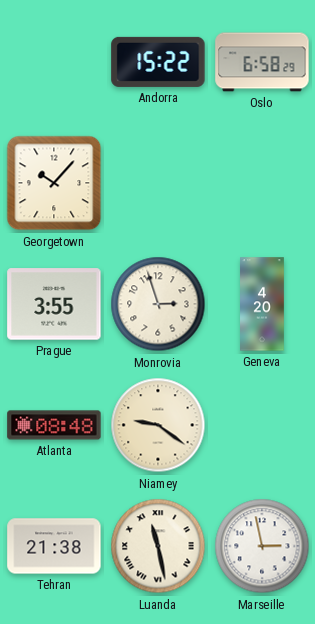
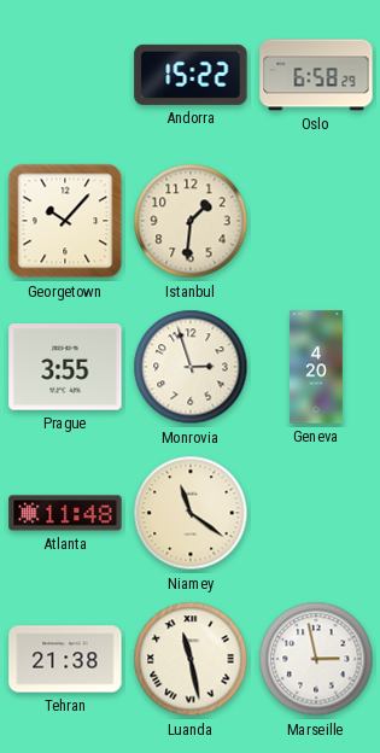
Istanbul: none -> 1:31 (191, 221)
Atlanta: 08:48 -> 11:48 (65, 513)
Niamey: 9:21 -> 11:21 (191, 513)
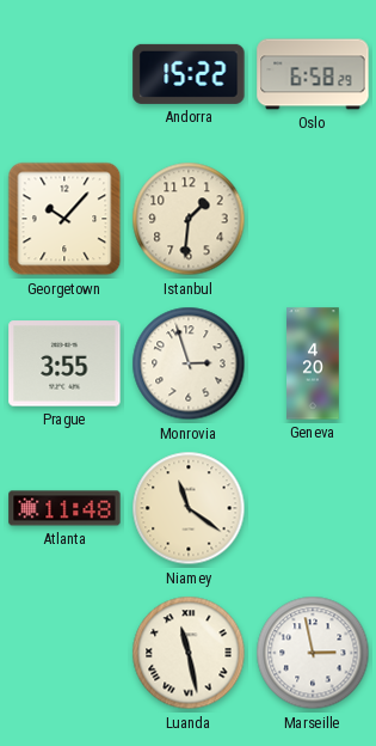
Tehran: 21:38 -> none (65, 659)
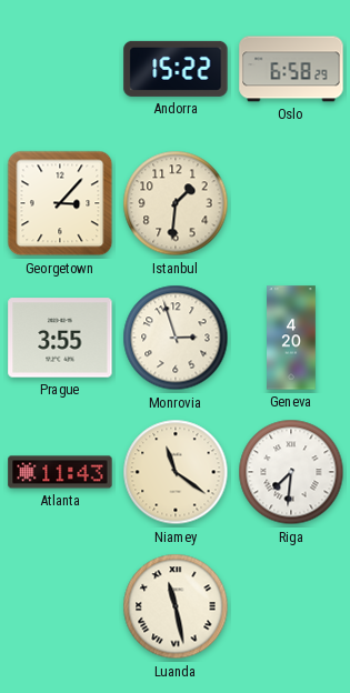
Georgetown: 10:07 -> 3:07 (60, 203)
Atlanta: 11:48 -> 11:43 (60, 472)
Riga: none -> 7:31 (291, 472)
Marseille: 2:58 -> none (313, 653)
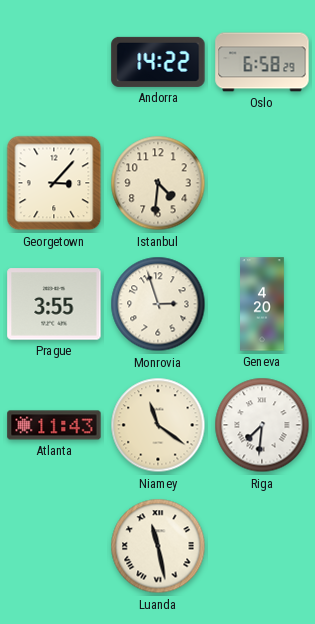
Andorra: 15:22 -> 14:22 (158, 62)
Istanbul: 1:31 -> 4:31 (158, 183)
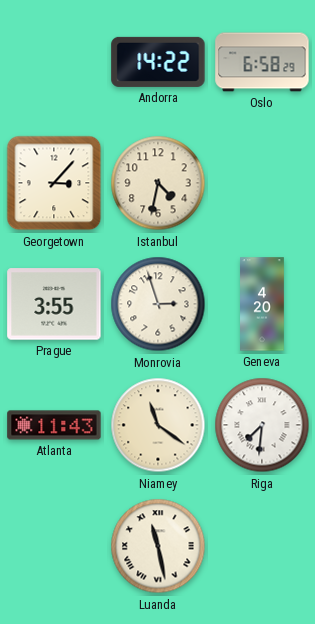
Istanbul: 4:31 -> 4:32 (158, 183)
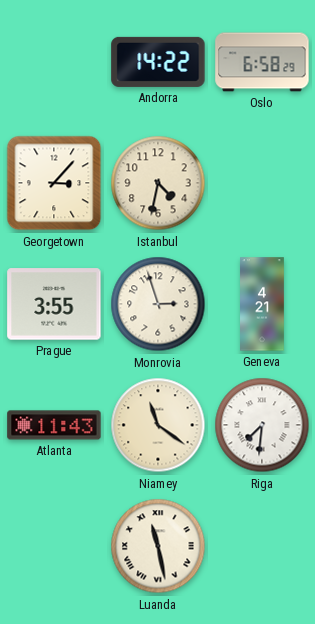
Geneva: 4:20 -> 4:21 (262, 304)
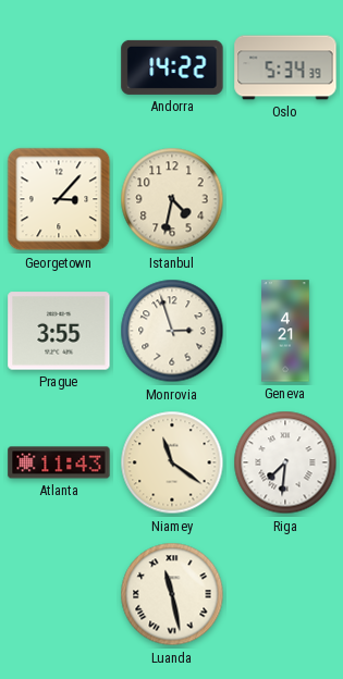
Oslo: 6:58 -> 5:34 (285, 67)
